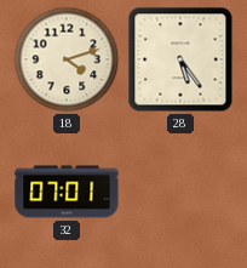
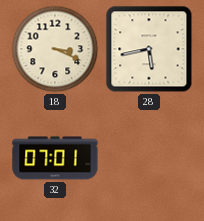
18: 4:12 -> 3:19 (55, 49)
28: 5:24 -> 5:43 (149, 49)
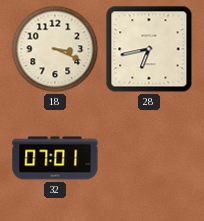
28: 5:43 -> 6:43 (149, 49)
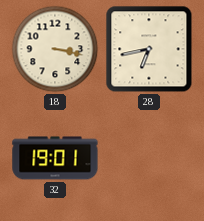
18: 3:19 -> 3:17 (55, 49)
32: 07:01 -> 19:01 (55, 158)
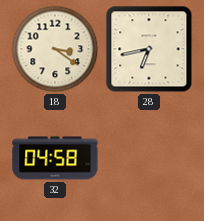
18: 3:17 -> 3:21 (55, 49)
32: 19:01 -> 04:58 (55, 158)
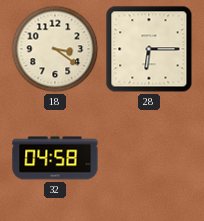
28: 6:43 -> 6:15 (149, 49)
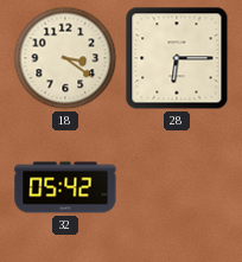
32: 04:58 -> 05:42 (65, 187)
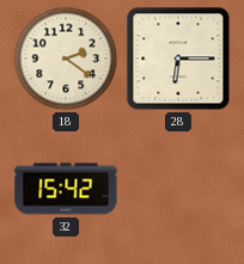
18: 3:21 -> 2:21 (66, 59)
32: 05:42 -> 15:42 (66, 189)
